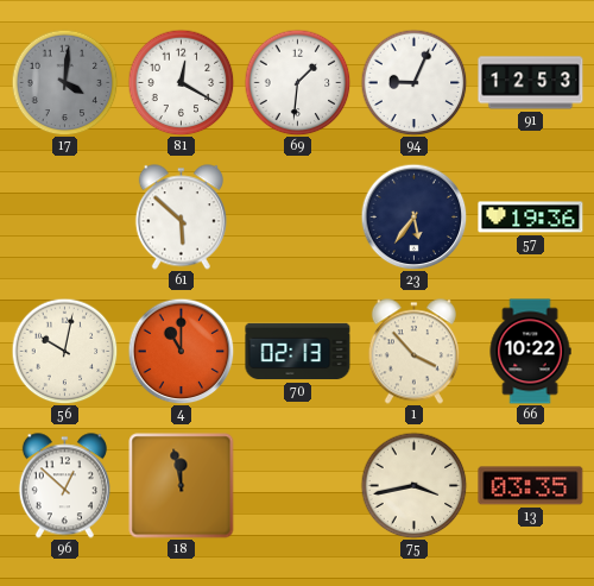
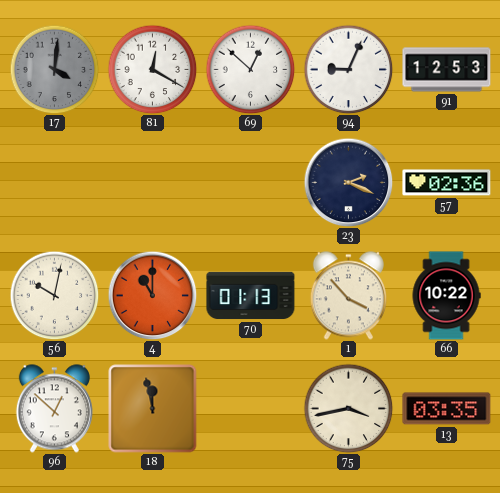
69: 1:31 -> 12:52 (250, 69)
61: 5:52 -> none (181, 218)
23: 5:36 -> 2:19 (348, 182)
57: 19:36 -> 02:36 (447, 183)
70: 02:13 -> 01:13 (251, 296)
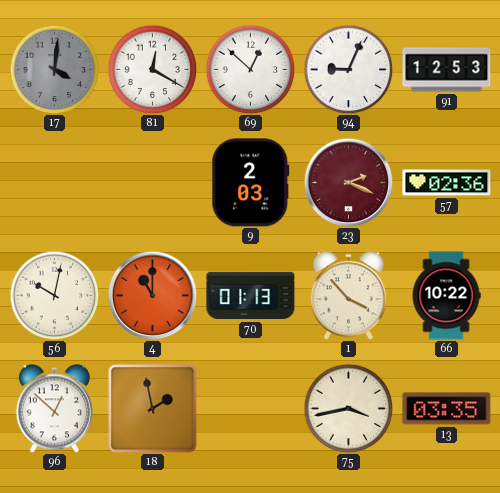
9: none -> 2:03 (251, 183)
23 dial: navy -> burgundy (348, 182)
18: 11:58 -> 1:58 (153, 409)
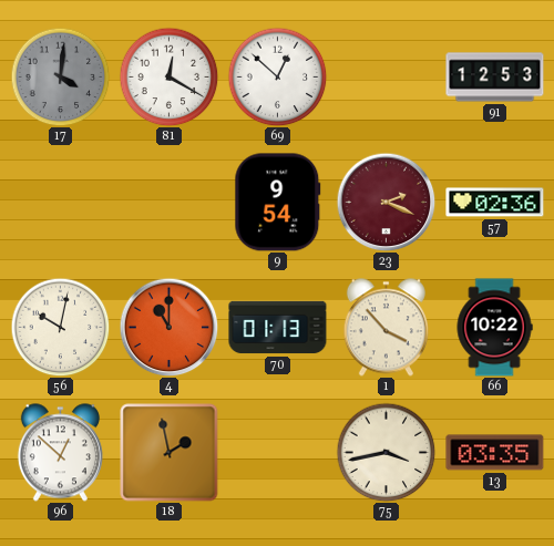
94: 9:04 -> none (348, 69)
9: 2:03 -> 9:54 (278, 203)
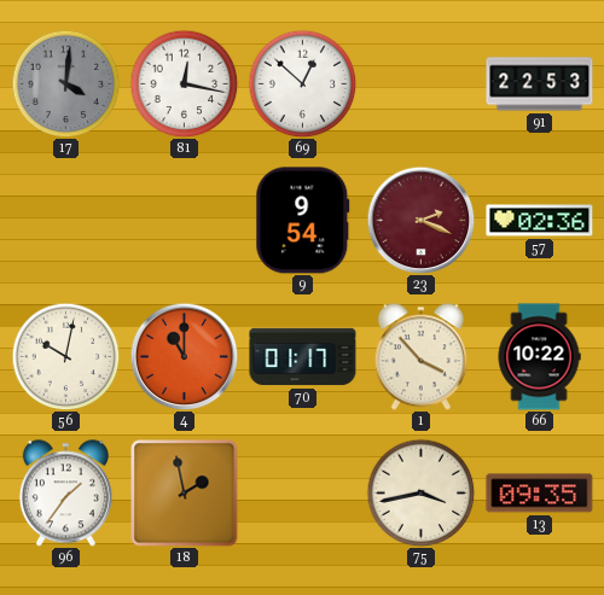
81: 12:20 -> 12:17 (184, 83)
91: 12:53 -> 22:53 (540, 84)
70: 01:13 -> 01:17 (303, 357)
96: 12:52 -> 1:36 (65, 494)
13: 03:35 -> 09:35 (540, 494)
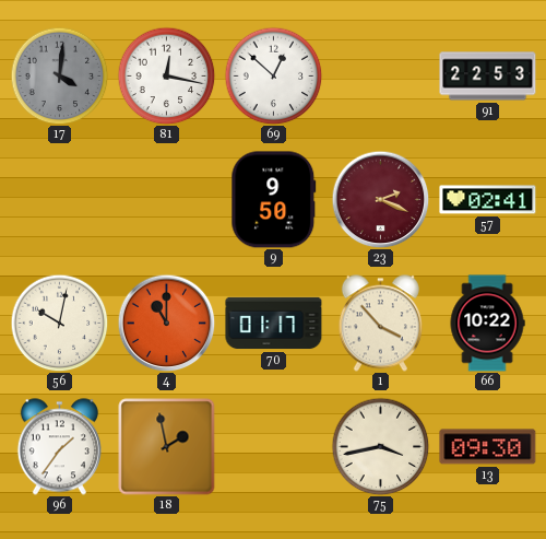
9: 9:54 -> 9:50 (274, 200)
57: 02:36 -> 02:41 (488, 200)
13: 09:35 -> 09:30 (488, 447)
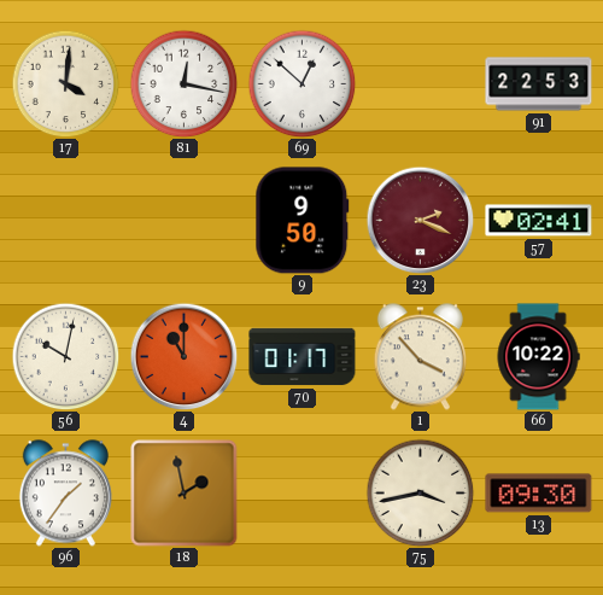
17 dial: grey -> cream (65, 83)
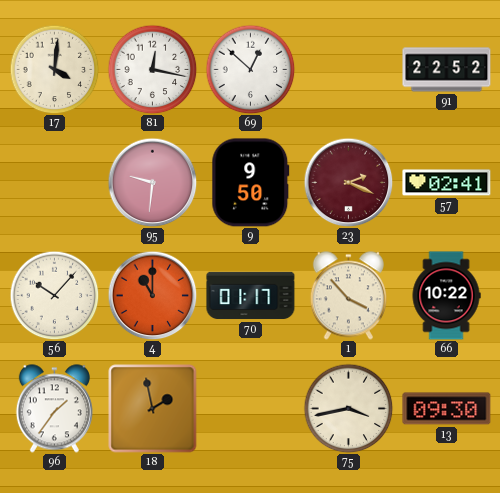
91: 22:53 -> 22:52 (447, 70)
95: none -> 9:31 (152, 182)
56: 10:02 -> 10:07 (54, 295)
